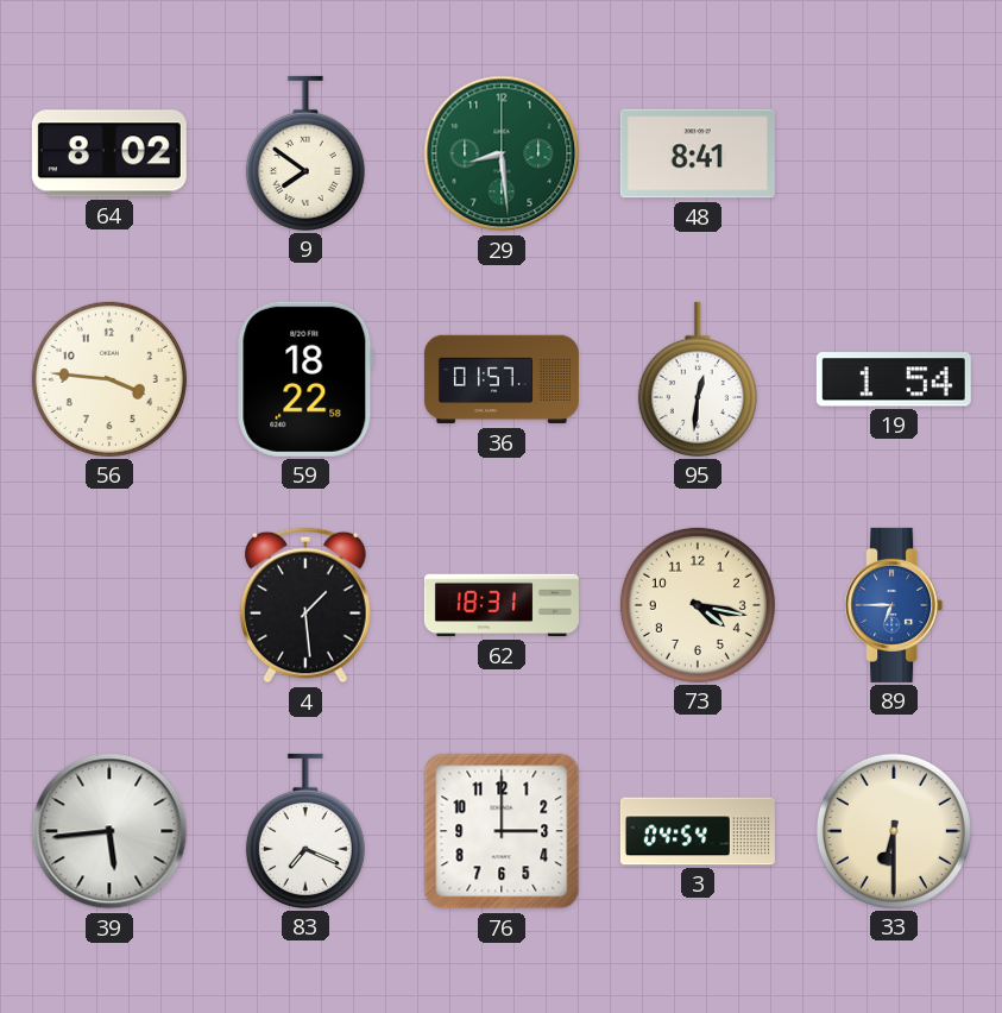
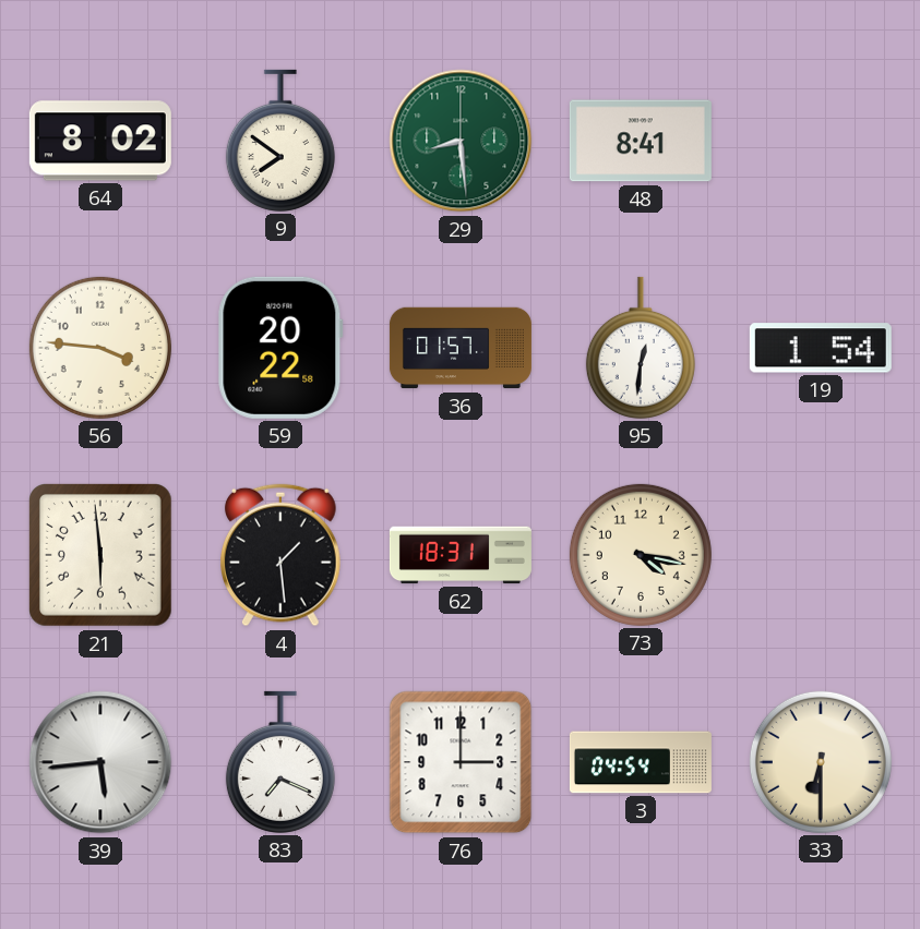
59: 18:22 -> 20:22 (280, 348)
21: none -> 5:59 (100, 555)
89: 6:45 -> none (894, 605)
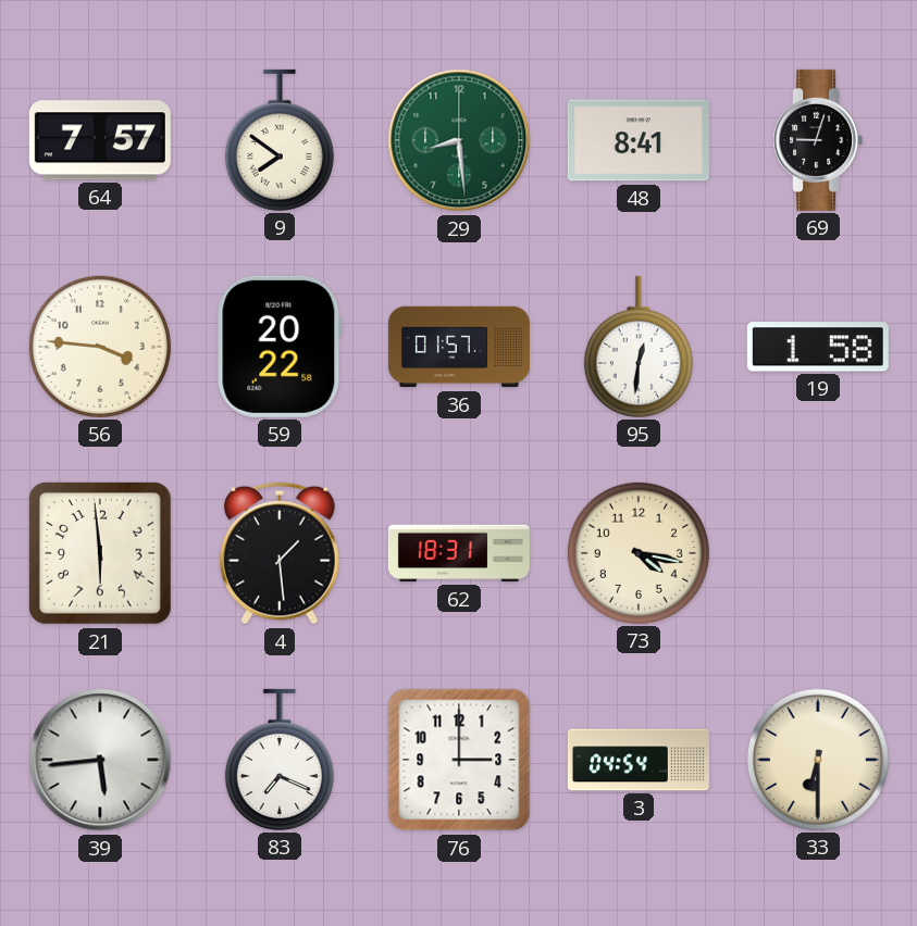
64: 8:02 -> 7:57 (100, 140)
69: none -> 9:03 (818, 140)
19: 1:54 -> 1:58 (818, 347)
